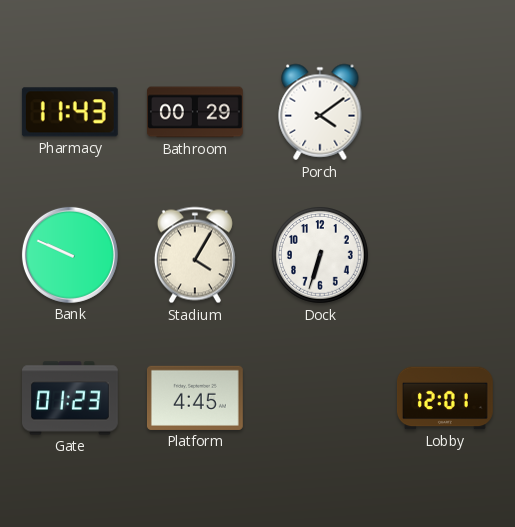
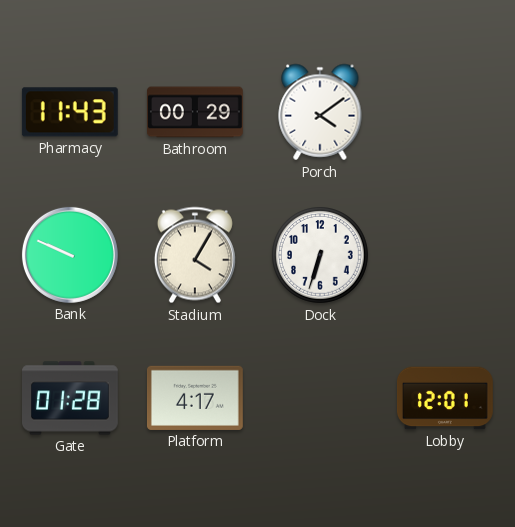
Gate: 01:23 -> 01:28 (71, 398)
Platform: 4:45 -> 4:17 (195, 398)
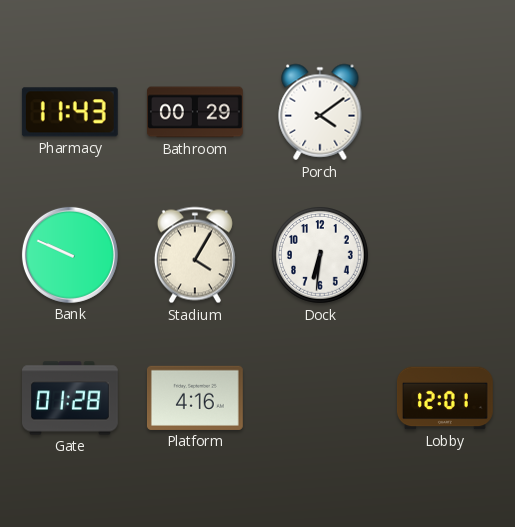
Dock: 6:33 -> 6:31 (321, 256)
Platform: 4:17 -> 4:16 (195, 398)
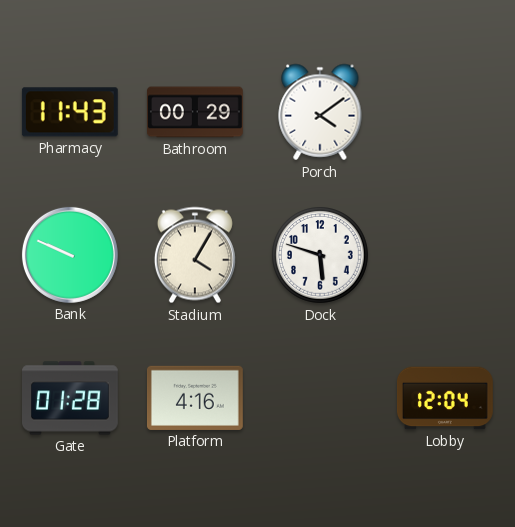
Dock: 6:31 -> 5:48 (321, 256)
Lobby: 12:01 -> 12:04 (445, 398)
